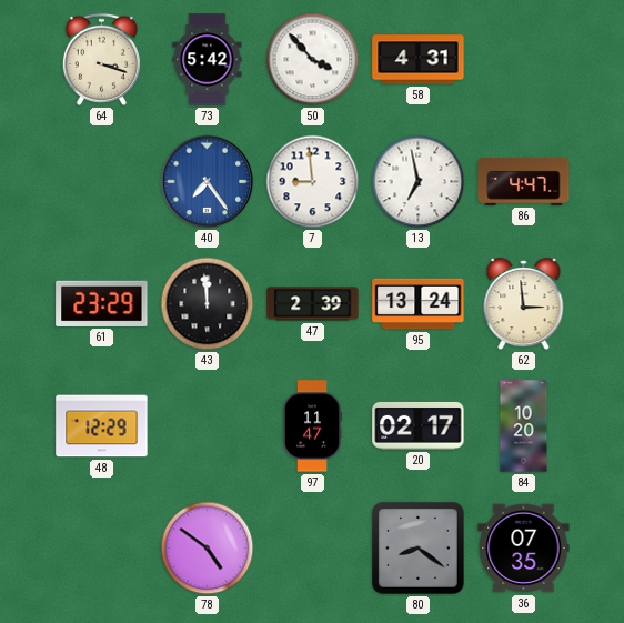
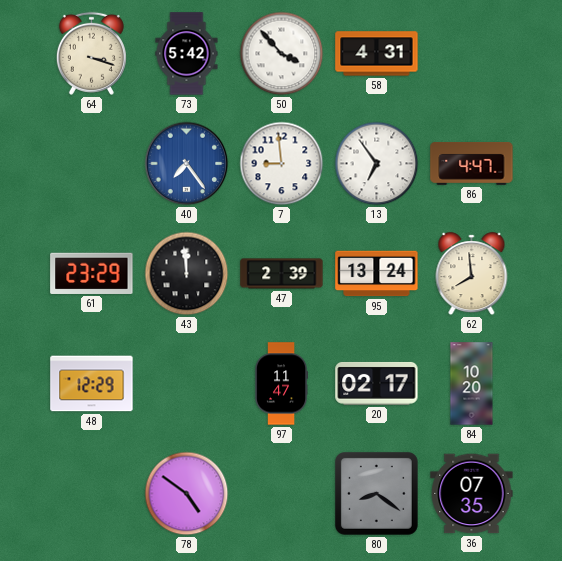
13: 6:58 -> 6:54 (377, 164)
62: 2:59 -> 7:59 (472, 274)
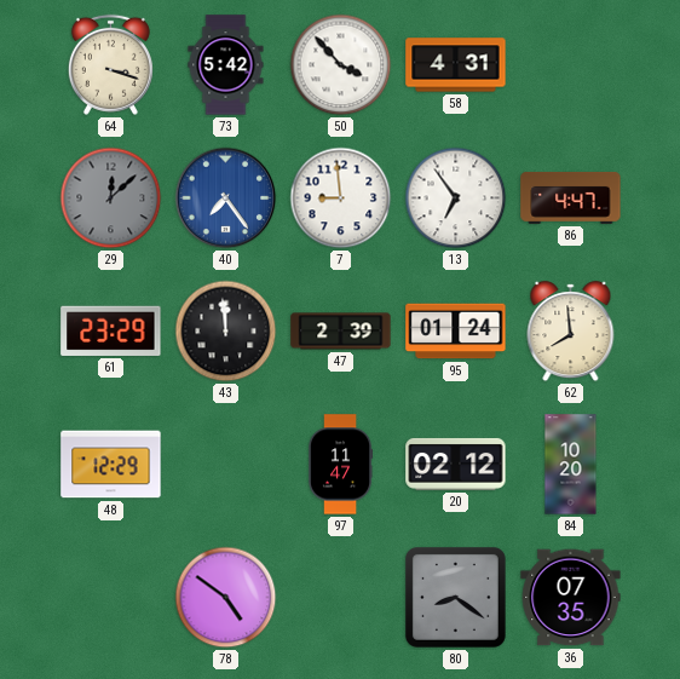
29: none -> 12:08 (111, 198)
95: 13:24 -> 01:24 (456, 332)
20: 02:17 -> 02:12 (456, 464)
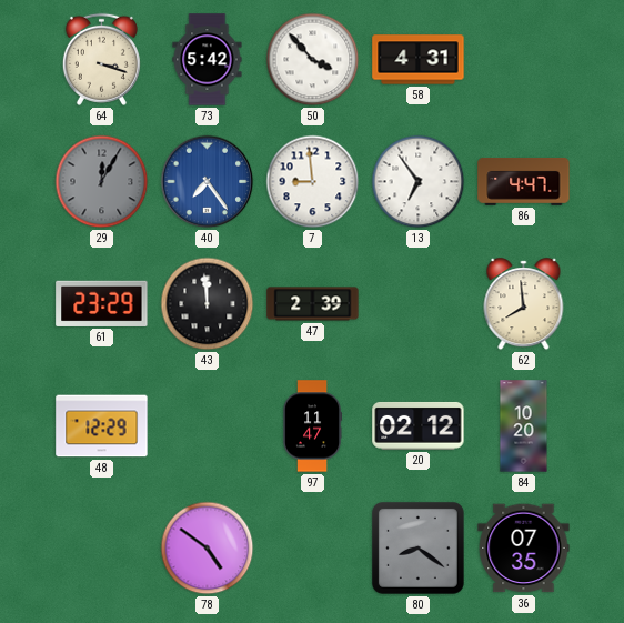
29: 12:08 -> 12:05 (102, 182)
95: 01:24 -> none (456, 332)
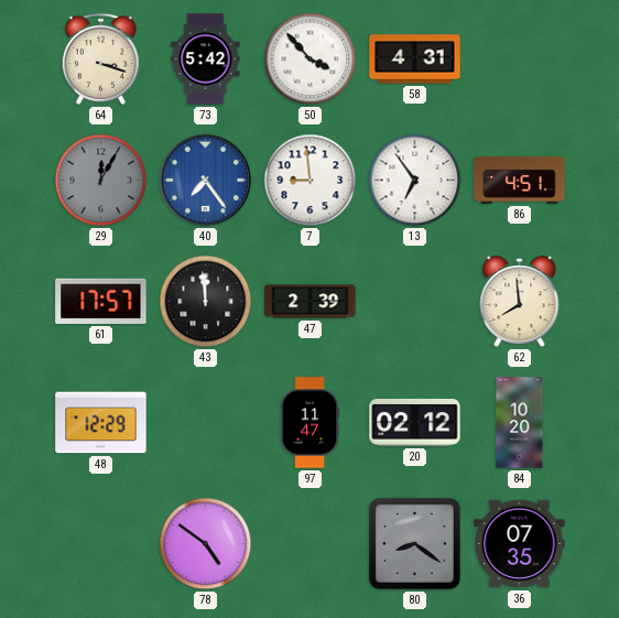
86: 4:47 -> 4:51 (520, 181)
61: 23:29 -> 17:57 (101, 301)
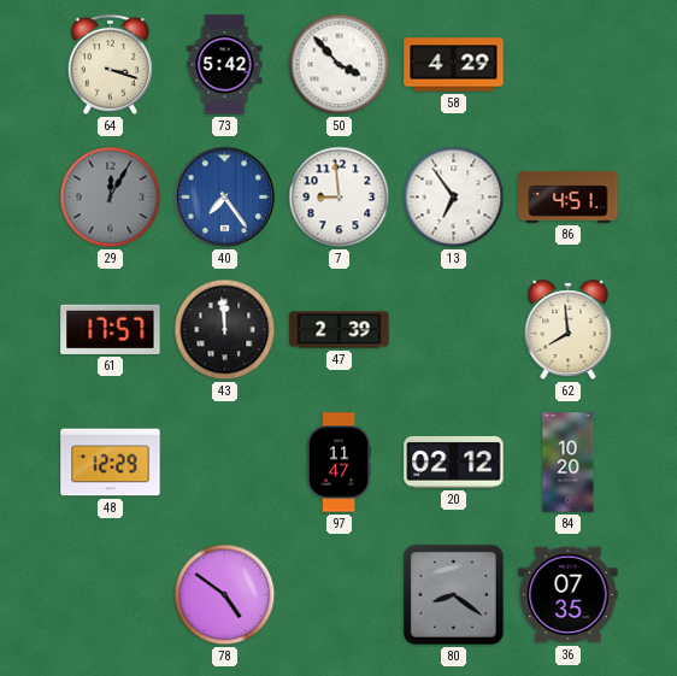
58: 4:31 -> 4:29 (454, 65)
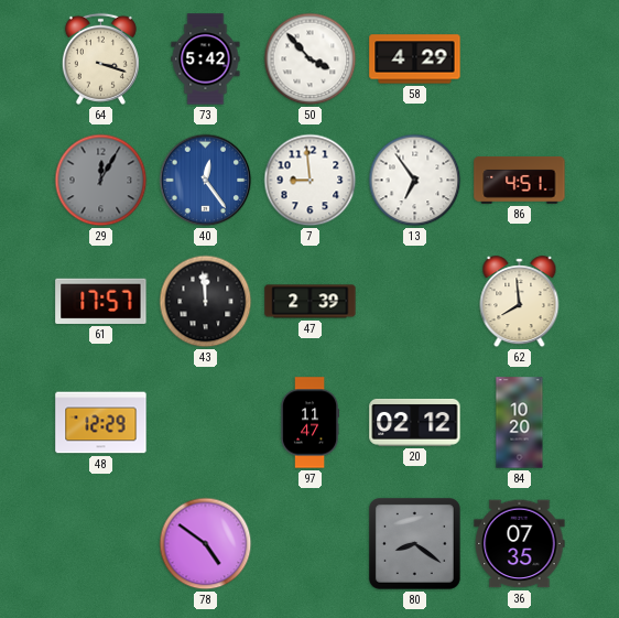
40: 7:24 -> 12:24 (206, 181)
